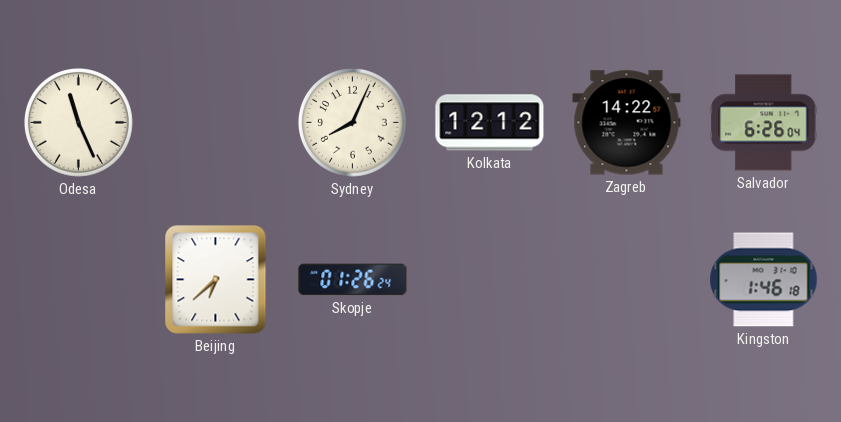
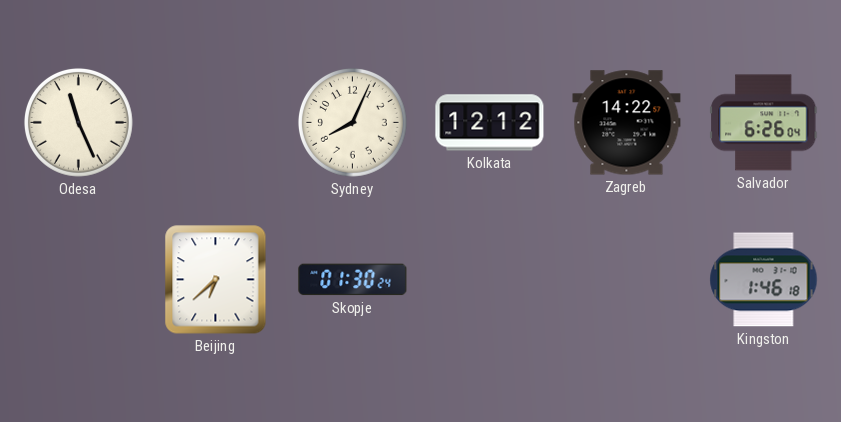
Skopje: 01:26 -> 01:30 (353, 280)
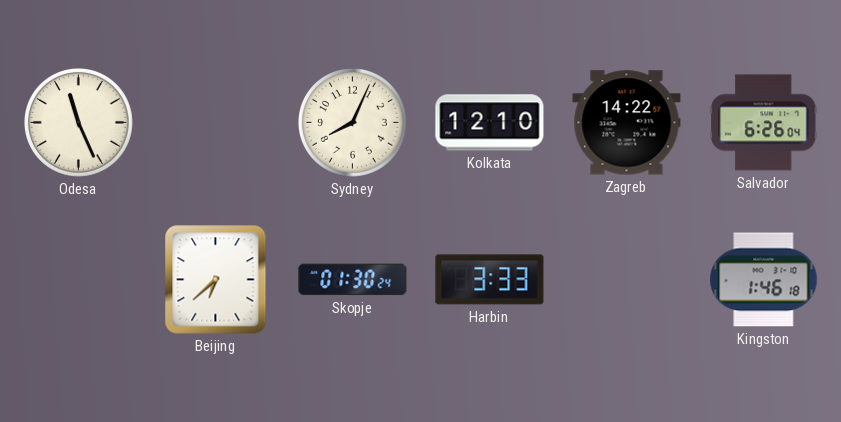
Kolkata: 12:12 -> 12:10 (490, 123)
Harbin: none -> 3:33 (490, 280)
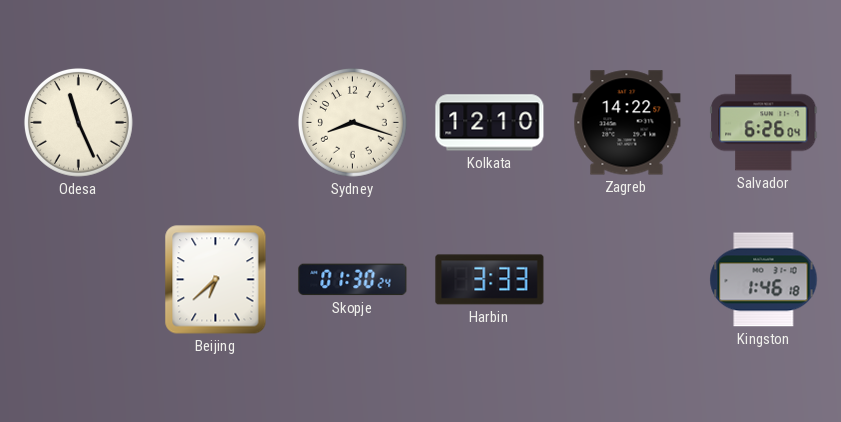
Sydney: 8:04 -> 8:18 (352, 122)
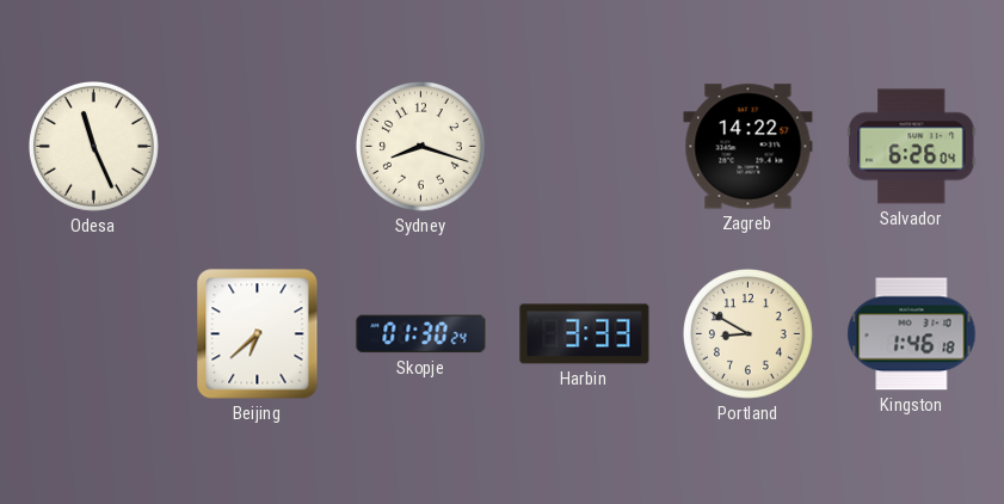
Kolkata: 12:10 -> none (490, 123)
Portland: none -> 8:50 (747, 333)
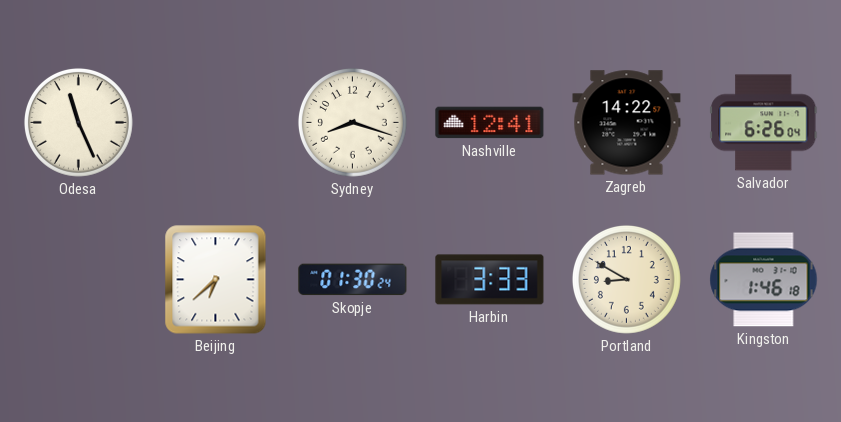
Nashville: none -> 12:41 (490, 123)
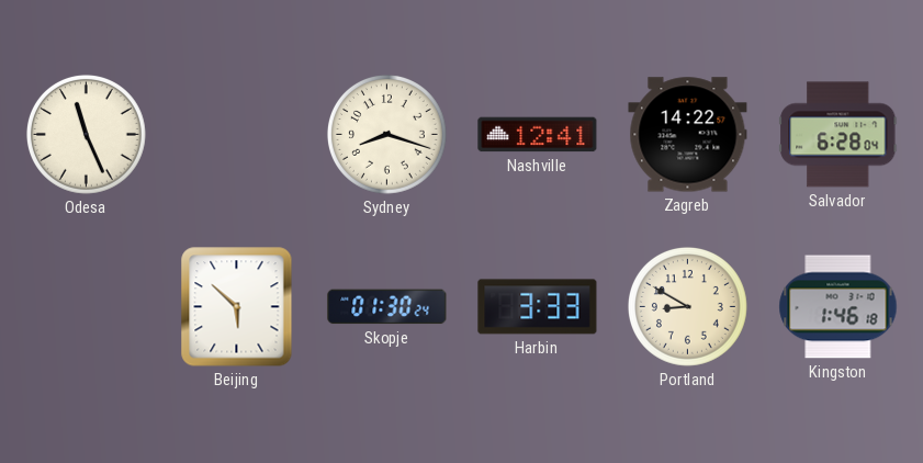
Salvador: 6:26 -> 6:28 (838, 135)
Beijing: 6:38 -> 5:52 (237, 307)
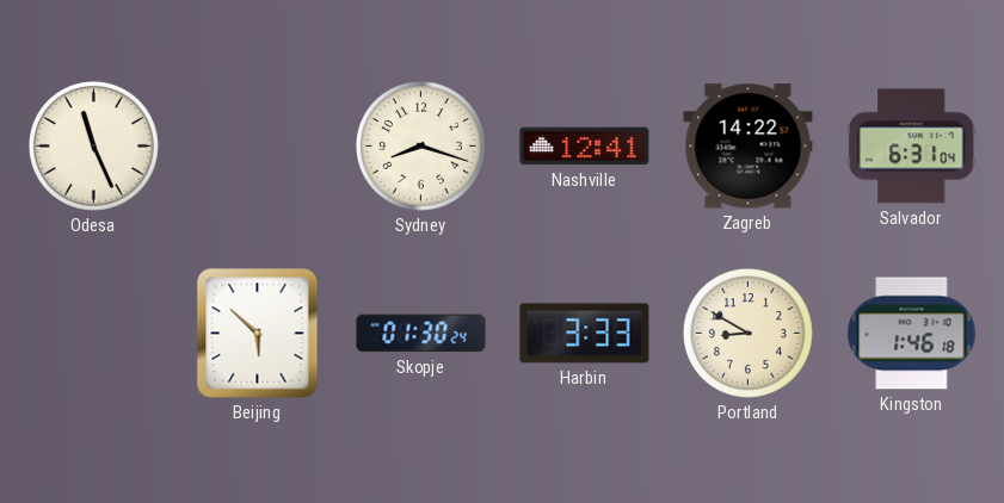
Salvador: 6:28 -> 6:31 (912, 147)
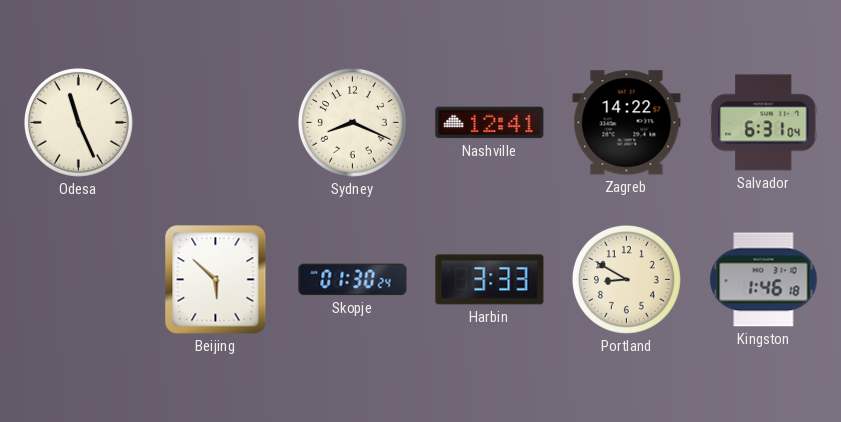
Sydney: 8:18 -> 8:19 (352, 122)
